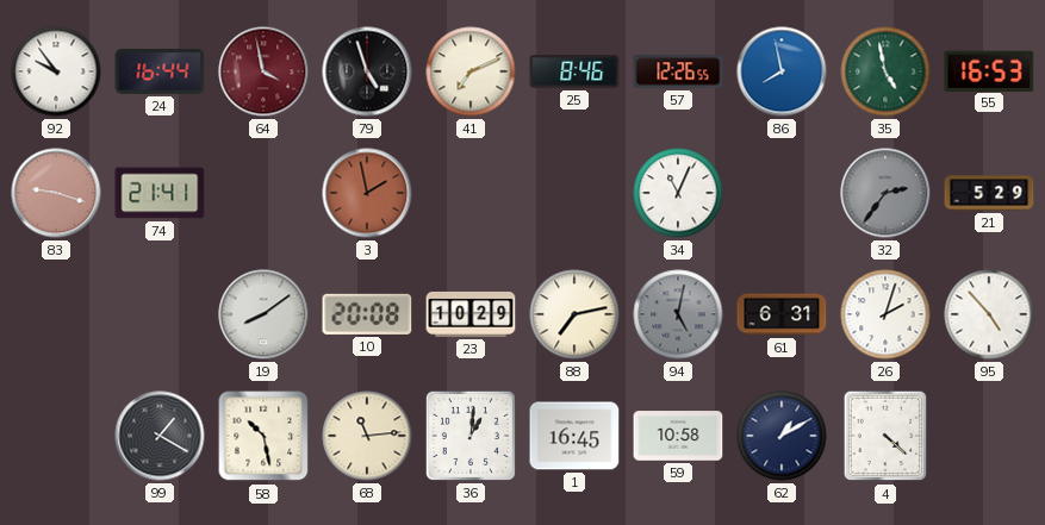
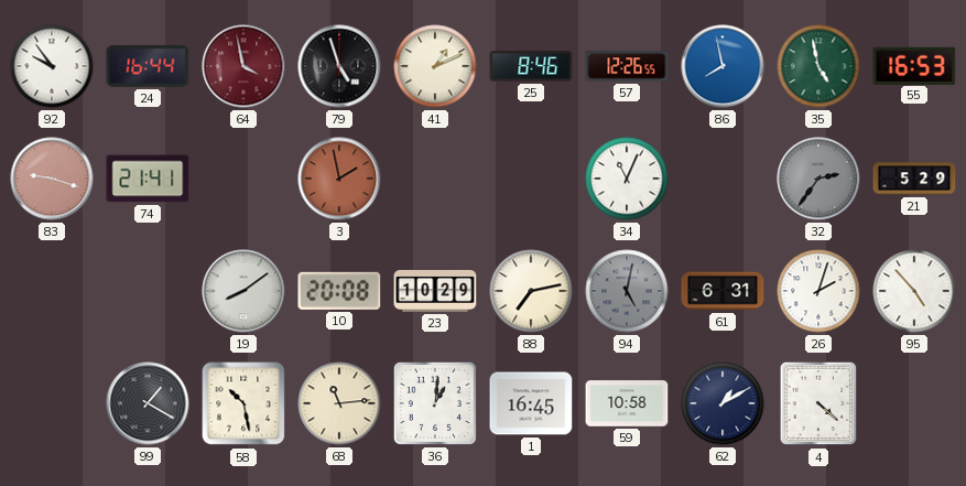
41: 7:11 -> 1:11 (435, 66)
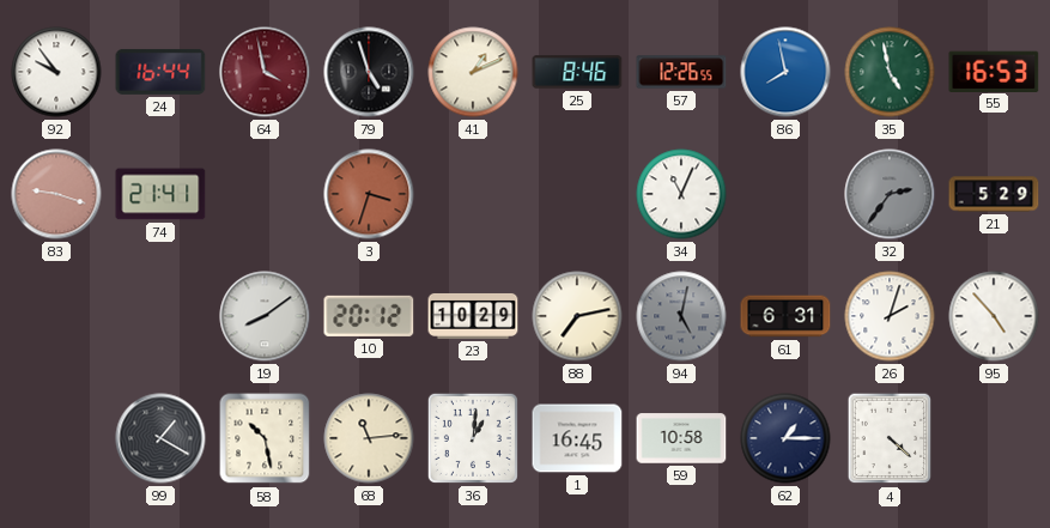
3: 1:58 -> 3:33 (369, 194)
10: 20:08 -> 20:12 (369, 316)
62: 1:10 -> 1:15 (785, 438)
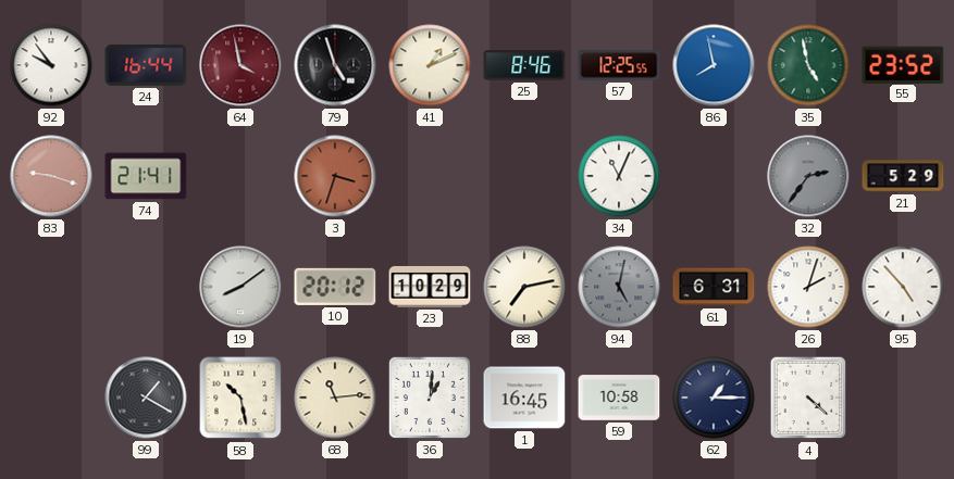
57: 12:26 -> 12:25 (619, 65)
55: 16:53 -> 23:52 (903, 64)
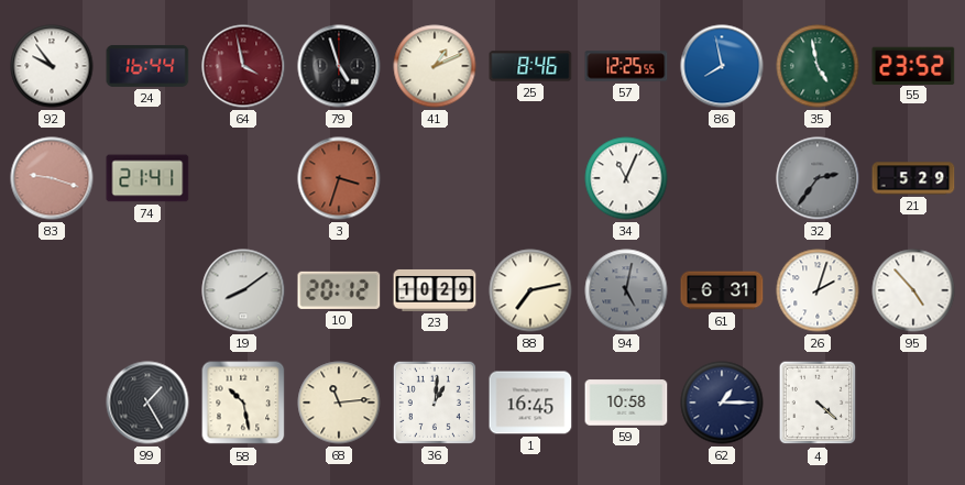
99: 1:20 -> 1:25 (147, 403)
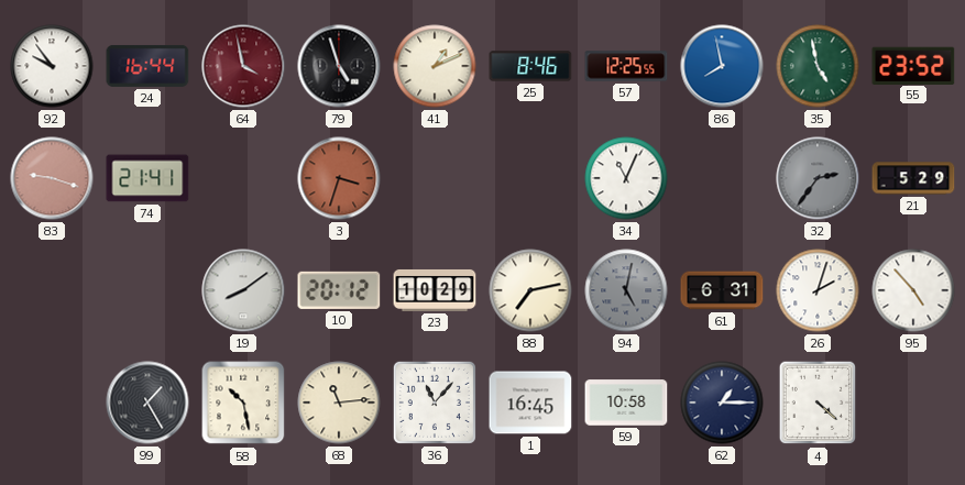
36: 1:01 -> 11:07 (435, 403)
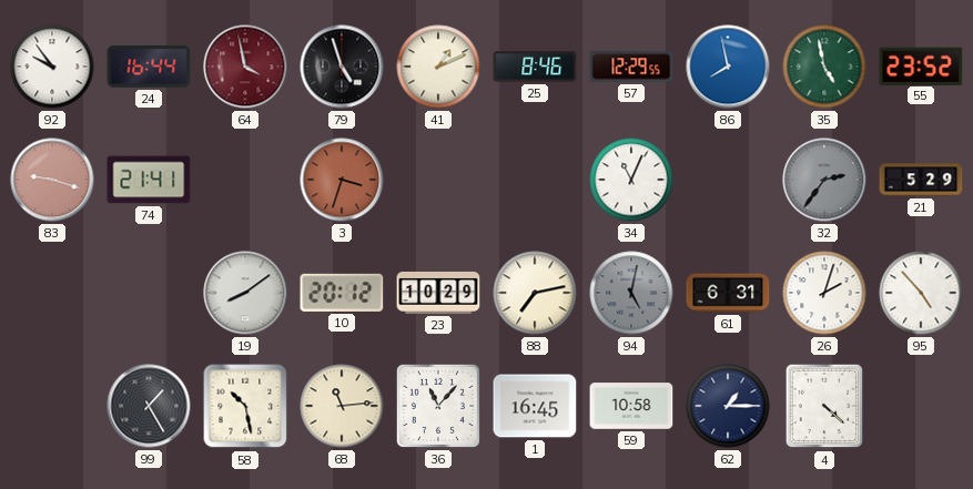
57: 12:25 -> 12:29 (631, 67)
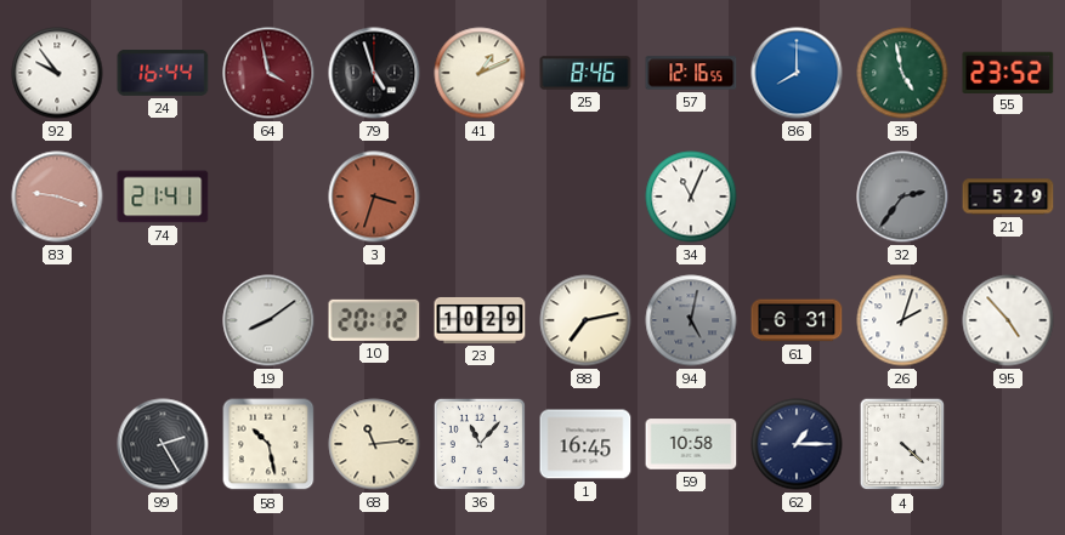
57: 12:29 -> 12:16 (691, 73)
86: 7:58 -> 8:00 (797, 73)
99: 1:25 -> 2:25 (163, 444)
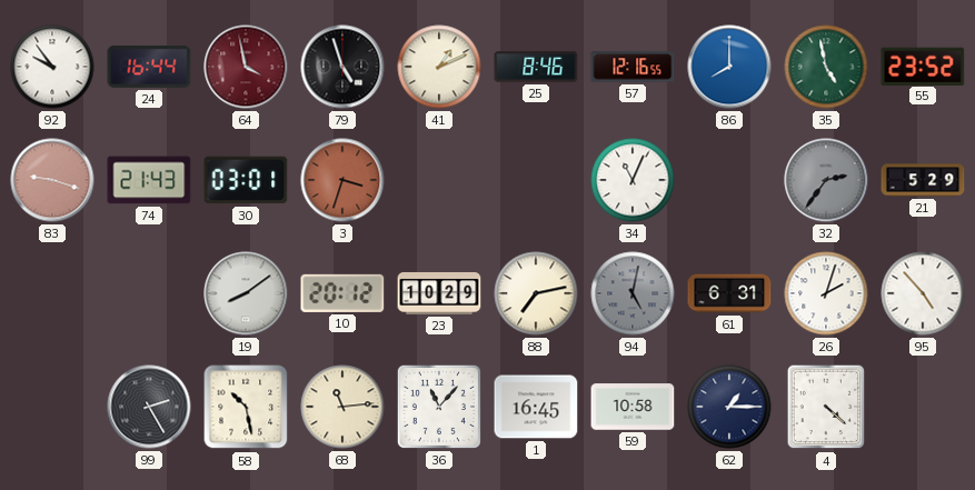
74: 21:41 -> 21:43 (149, 180)
30: none -> 03:01 (246, 180)
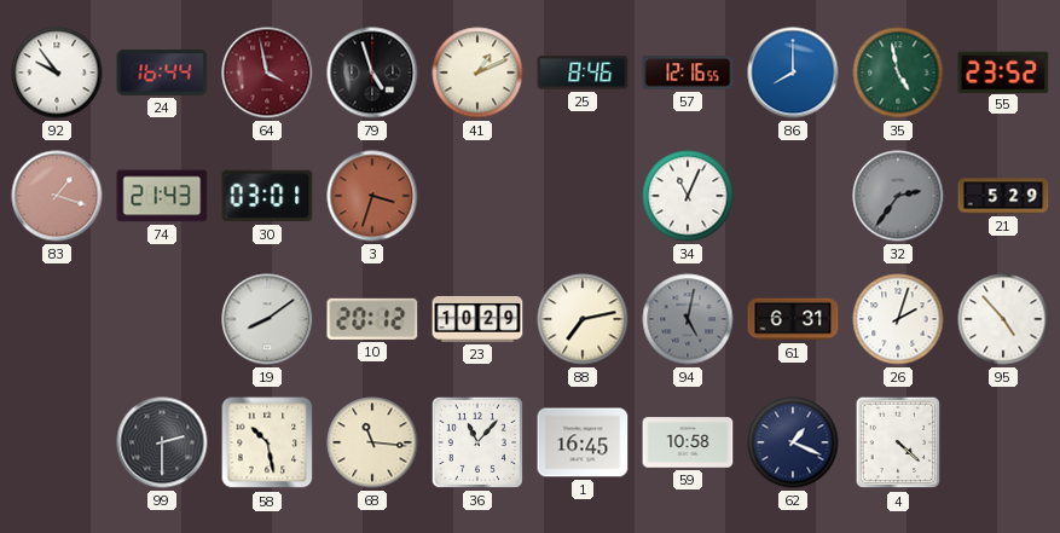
83: 9:18 -> 1:18 (57, 196)
99: 2:25 -> 2:30 (162, 442)
68: 11:14 -> 11:16 (372, 442)
62: 1:15 -> 1:19 (793, 442)
